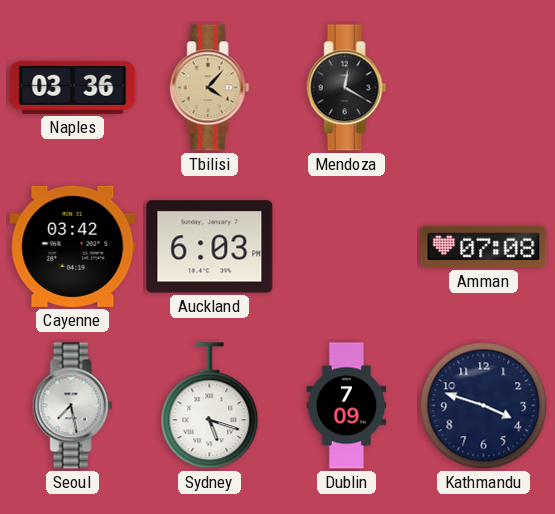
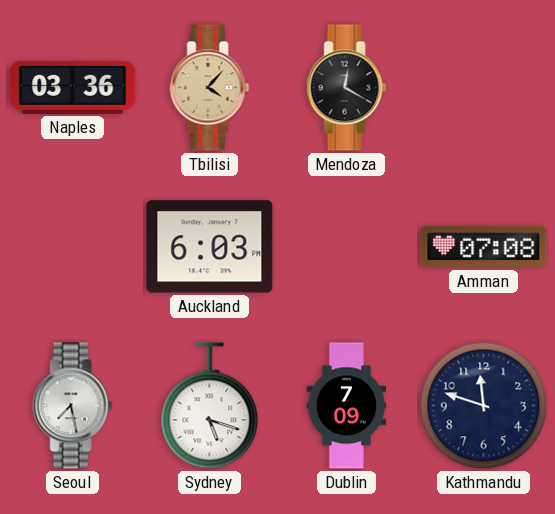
Cayenne: 03:42 -> none (73, 246)
Kathmandu: 3:48 -> 11:48 (484, 406)
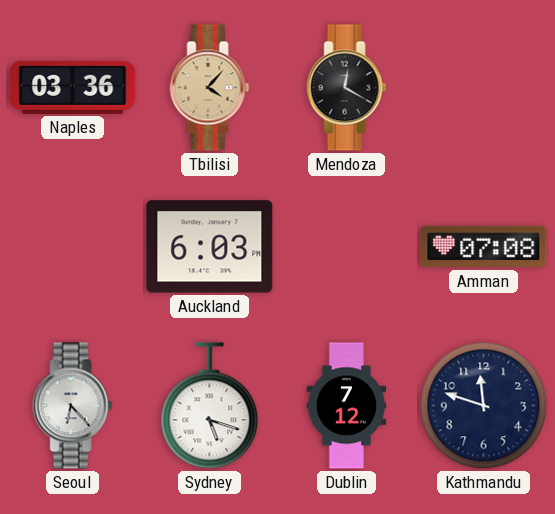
Seoul: 7:28 -> 6:23 (73, 406)
Dublin: 7:09 -> 7:12 (347, 406)
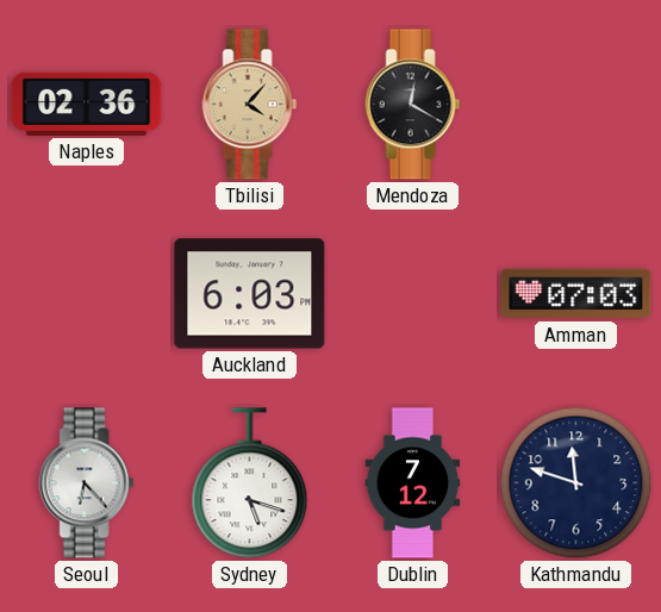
Naples: 03:36 -> 02:36 (87, 104)
Amman: 07:08 -> 07:03 (576, 294)
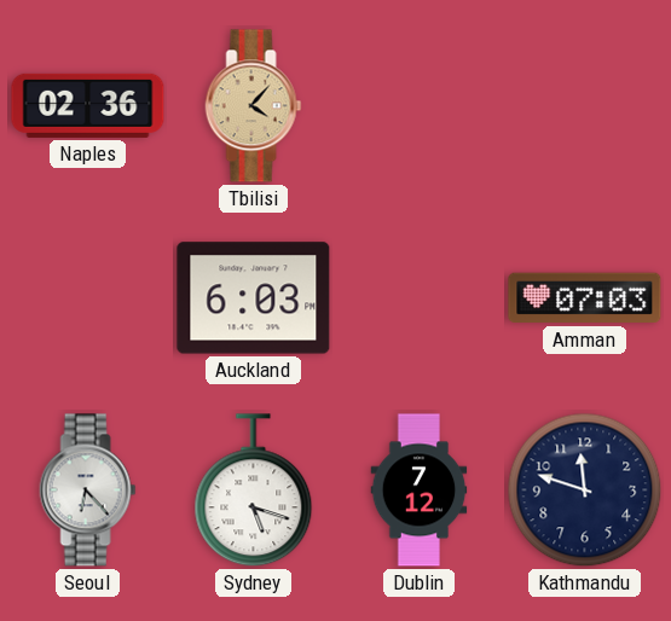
Mendoza: 12:20 -> none (413, 105)
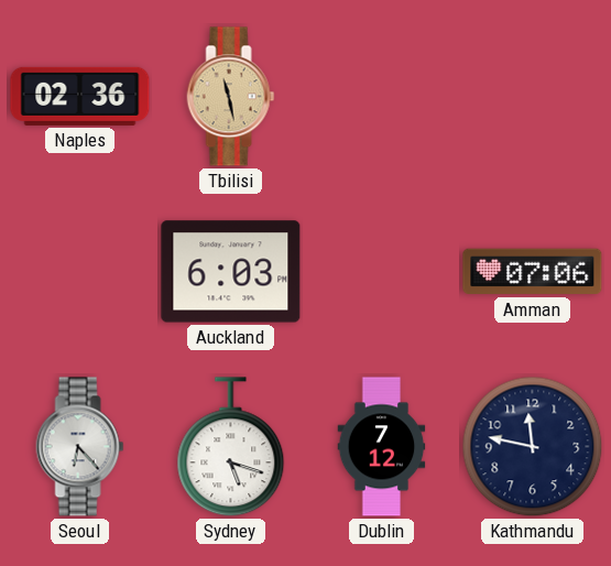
Tbilisi: 4:07 -> 11:28 (231, 97)
Amman: 07:03 -> 07:06 (533, 272)
Kathmandu: 11:48 -> 11:47 (533, 447)
